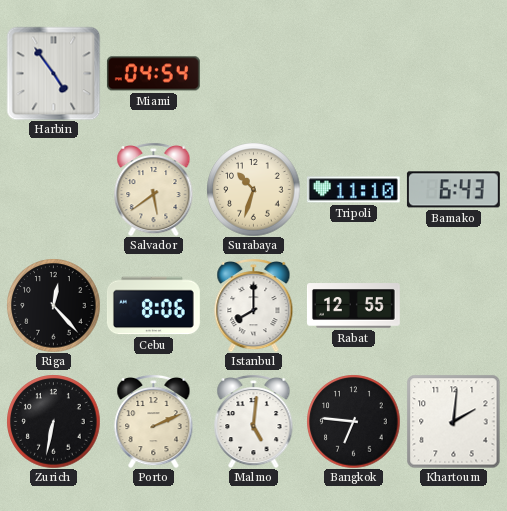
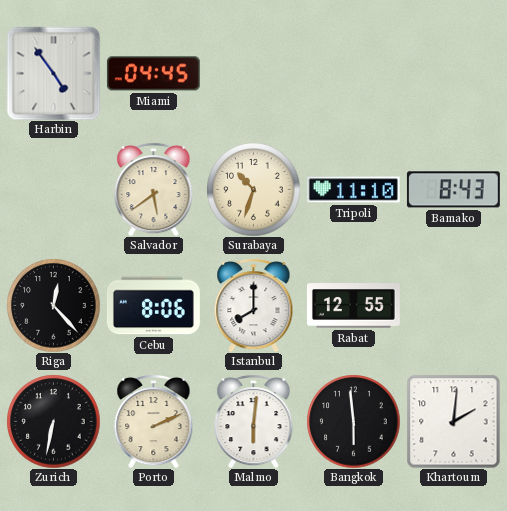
Miami: 04:54 -> 04:45 (153, 74)
Bamako: 6:43 -> 8:43 (453, 190)
Malmo: 5:01 -> 6:01 (254, 421)
Bangkok: 6:46 -> 5:59 (353, 421)
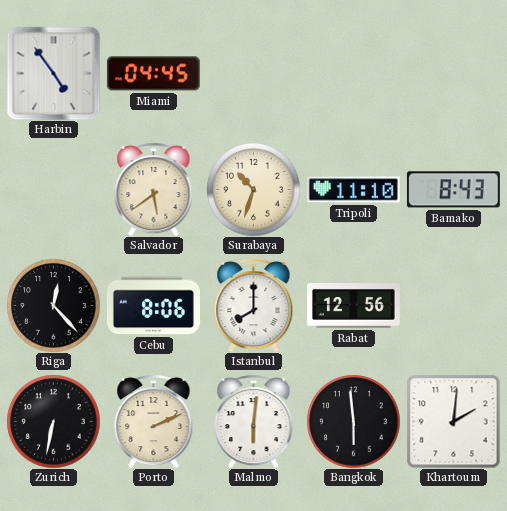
Rabat: 12:55 -> 12:56 (353, 306)
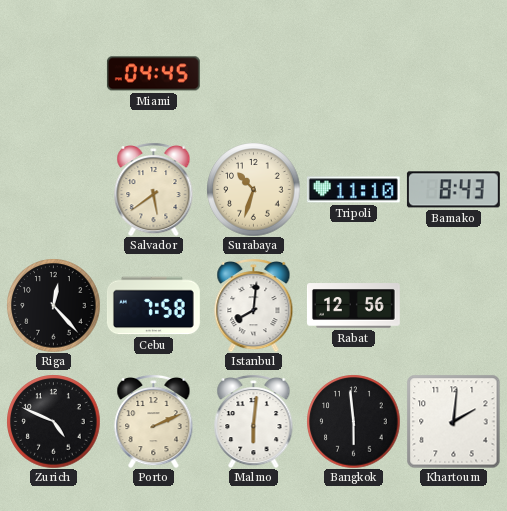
Harbin: 4:54 -> none (53, 73)
Cebu: 8:06 -> 7:58 (153, 306)
Istanbul: 8:00 -> 8:01 (254, 305)
Zurich: 6:32 -> 4:49 (53, 421)
